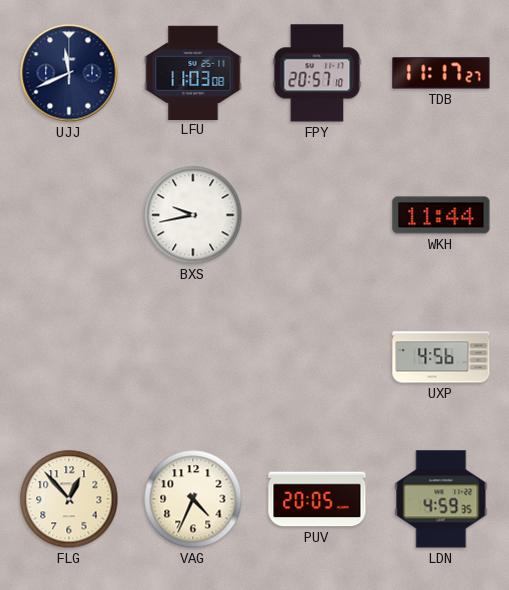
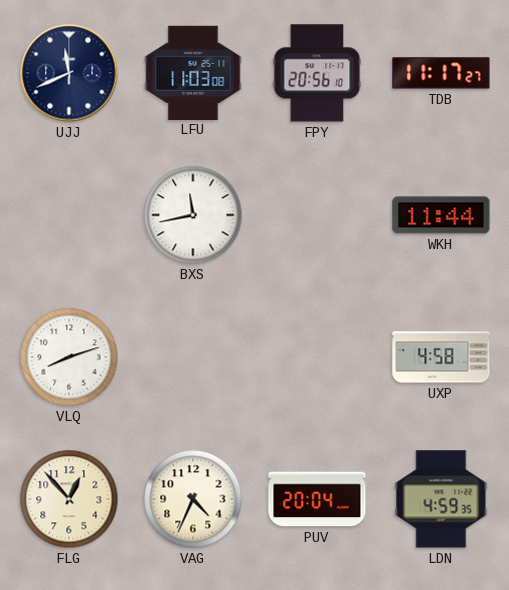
FPY: 20:57 -> 20:56 (317, 73)
BXS: 9:43 -> 11:43 (193, 215)
VLQ: none -> 8:12 (69, 357)
UXP: 4:56 -> 4:58 (441, 357)
PUV: 20:05 -> 20:04 (317, 499)
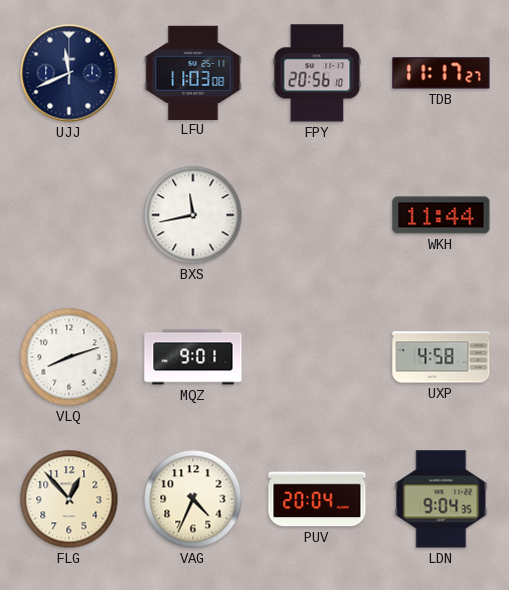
MQZ: none -> 9:01 (193, 357)
LDN: 4:59 -> 9:04 (441, 499)
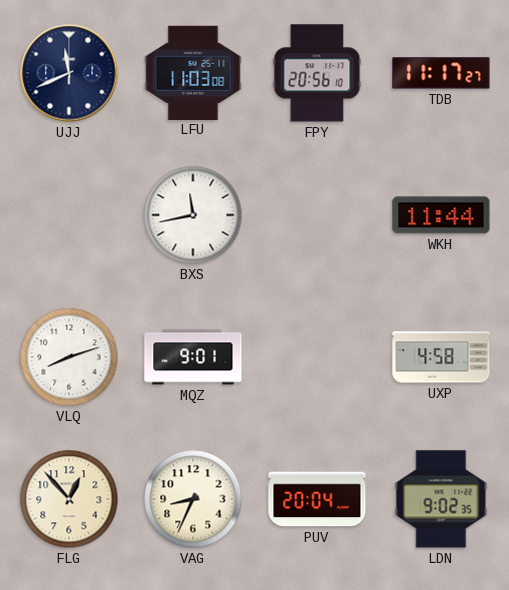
VAG: 4:34 -> 8:34 (193, 499)
LDN: 9:04 -> 9:02 (441, 499)
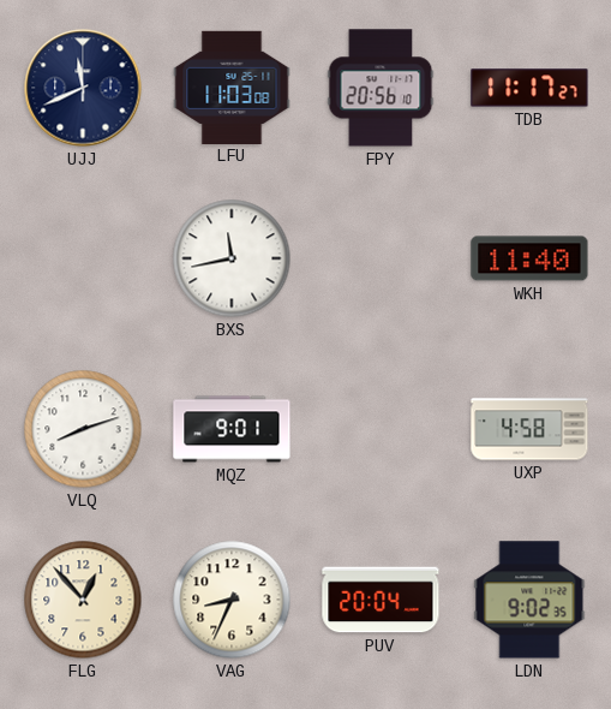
WKH: 11:44 -> 11:40 (529, 258)
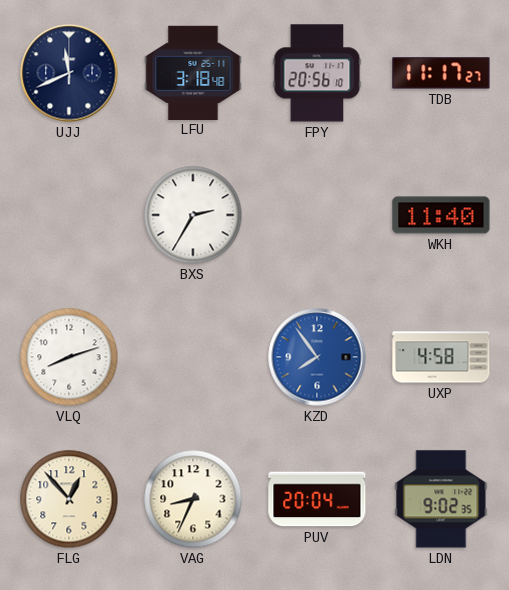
LFU: 11:03 -> 3:18 (193, 72)
BXS: 11:43 -> 2:35 (193, 215)
MQZ: 9:01 -> none (232, 429)
KZD: none -> 7:54 (317, 357)
